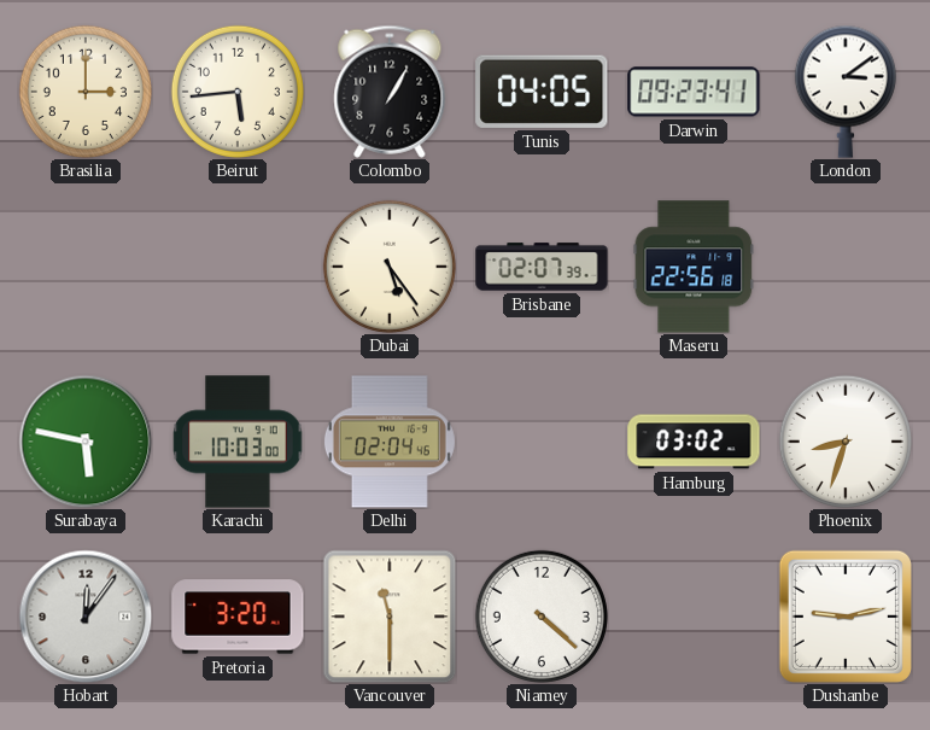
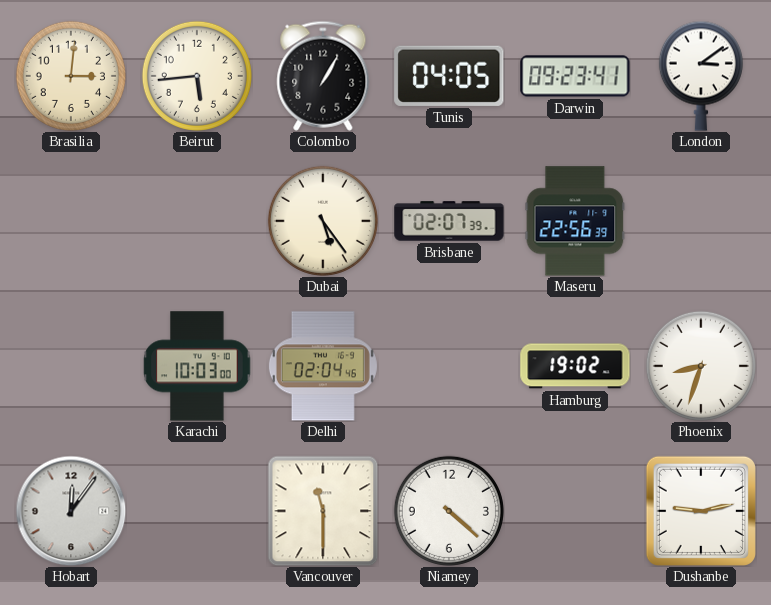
Brasilia: 3:00 -> 3:01 (71, 76)
Maseru: 22:56:18 -> 22:56:39 (575, 221)
Surabaya: 5:47 -> none (86, 442)
Hamburg: 03:02 -> 19:02 (575, 366)
Pretoria: 3:20 -> none (238, 617)
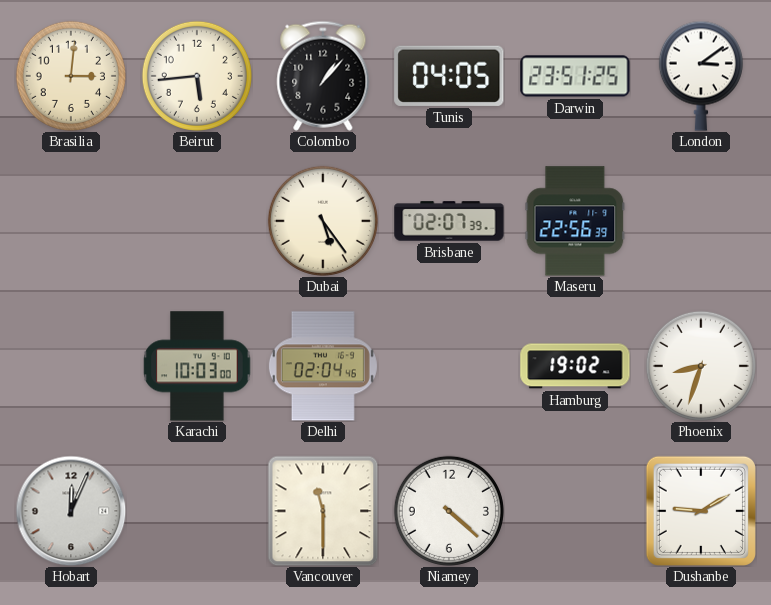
Colombo: 1:05 -> 1:07 (323, 76)
Darwin: 09:23 -> 23:51 (575, 76)
Hobart: 12:06 -> 12:04 (71, 511)
Dushanbe: 9:13 -> 9:10 (701, 511)
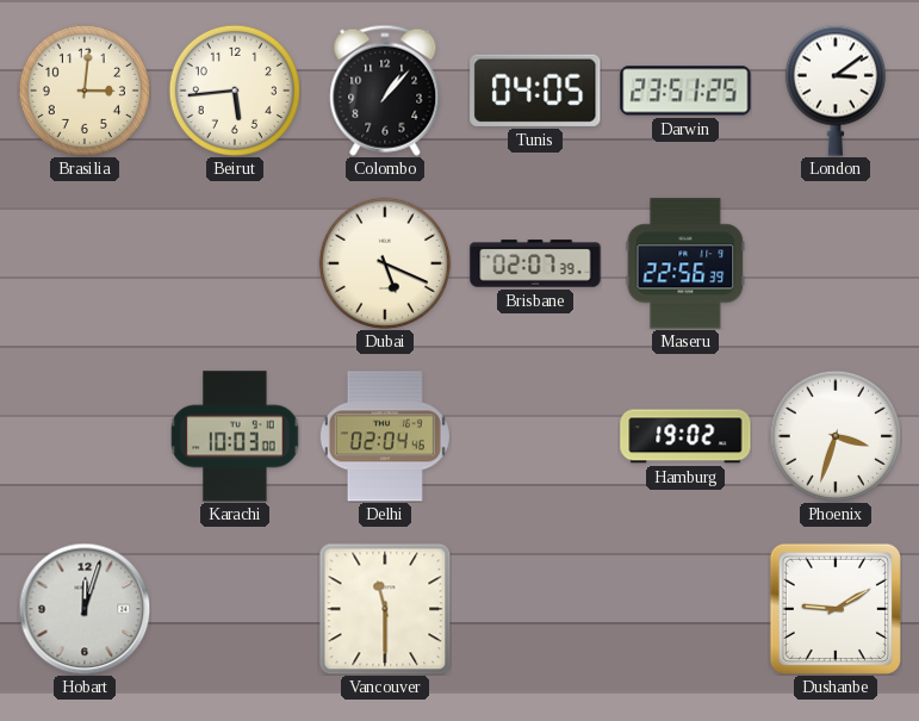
Dubai: 5:24 -> 5:19 (385, 263)
Phoenix: 8:33 -> 3:33 (836, 436)
Hobart: 12:04 -> 12:03 (85, 609)
Niamey: 4:22 -> none (449, 511)
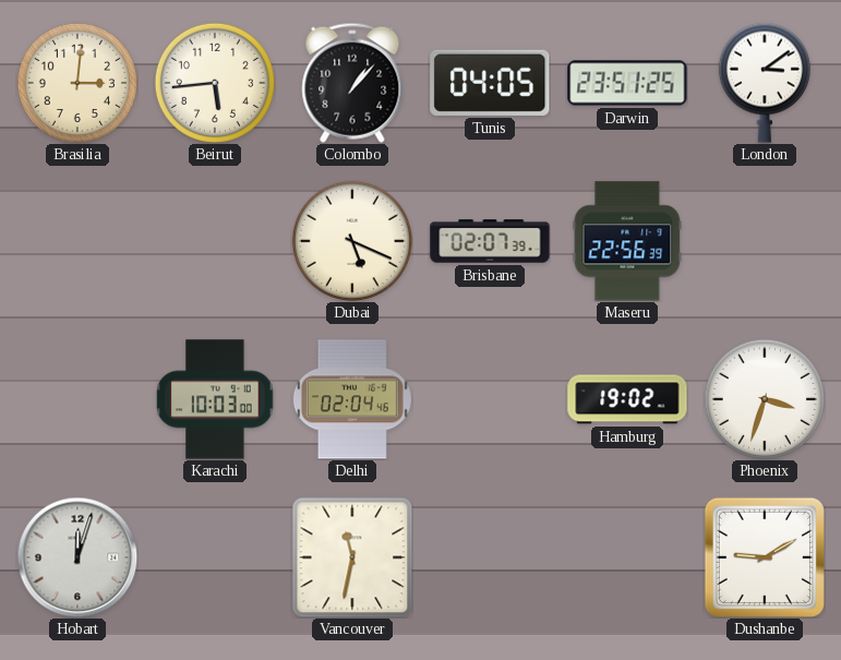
Vancouver: 11:30 -> 11:32 (352, 557)
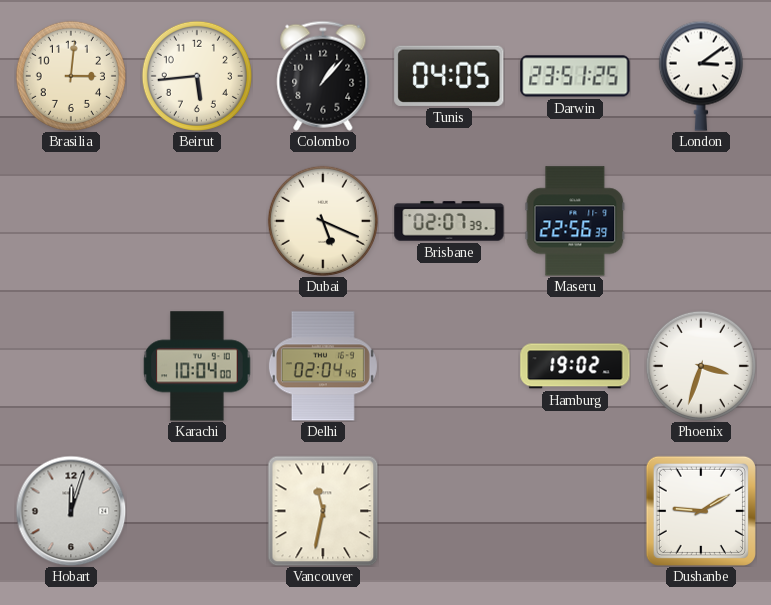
Karachi: 10:03 -> 10:04 (197, 366)
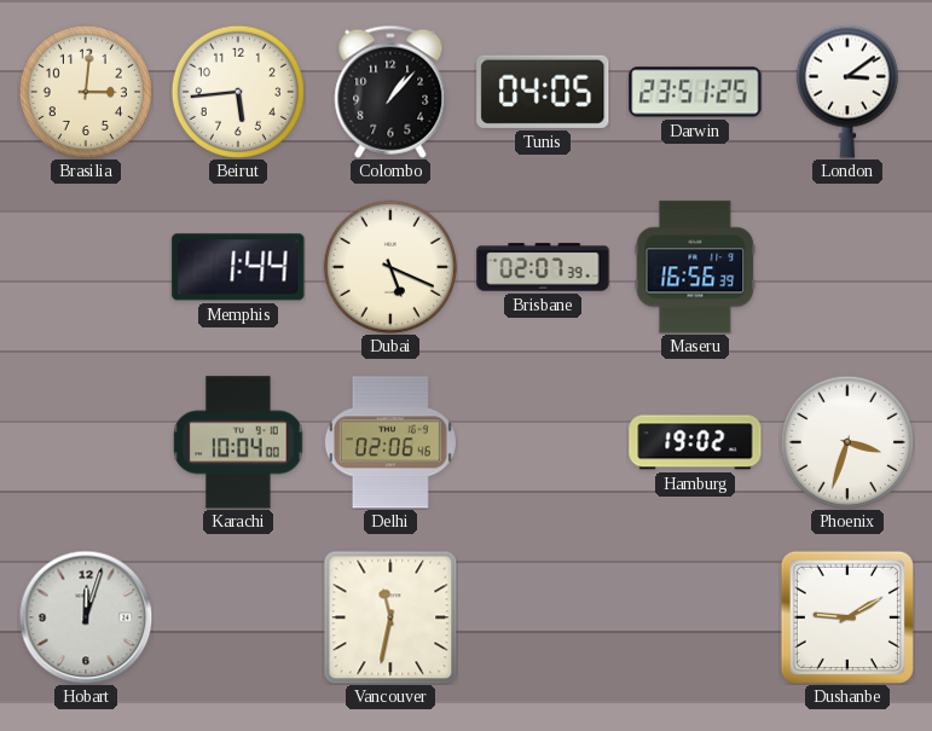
Memphis: none -> 1:44 (238, 267)
Maseru: 22:56 -> 16:56 (695, 267)
Delhi: 02:04 -> 02:06 (390, 442)
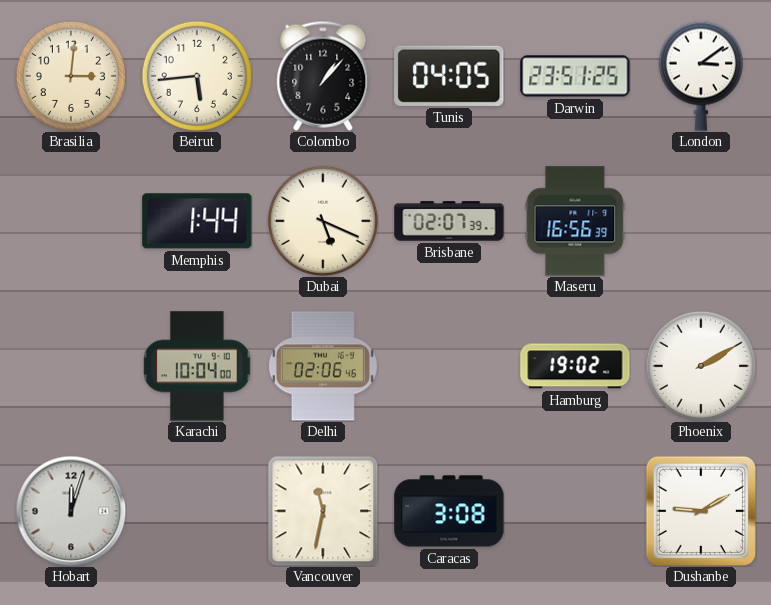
Phoenix: 3:33 -> 2:10 (701, 366)
Caracas: none -> 3:08 (449, 511)
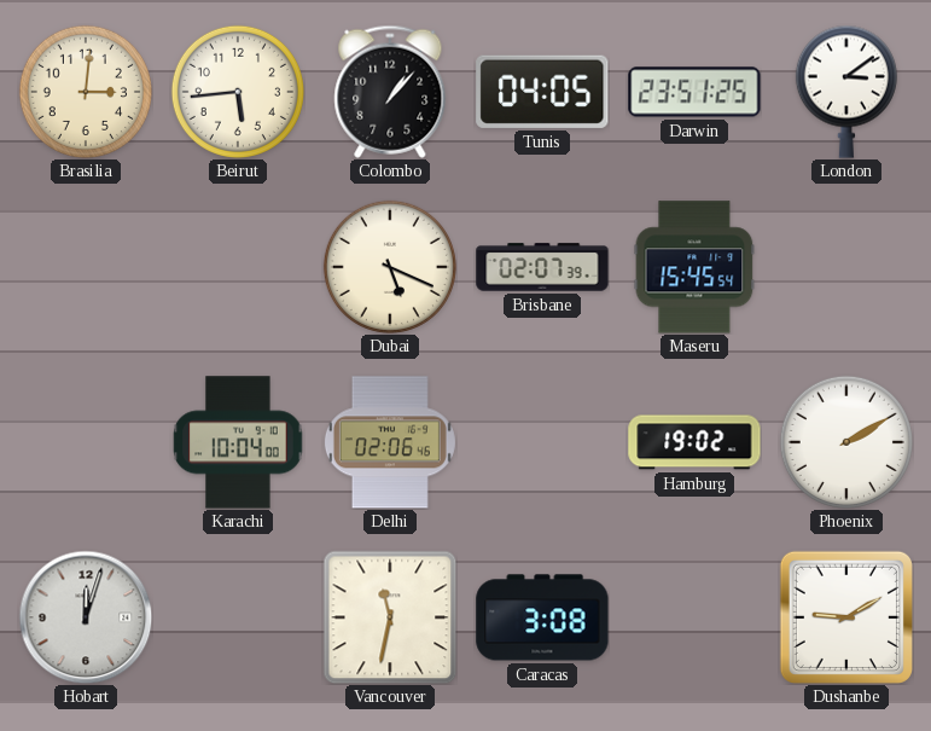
Memphis: 1:44 -> none (197, 221)
Maseru: 16:56 -> 15:45 (694, 267)
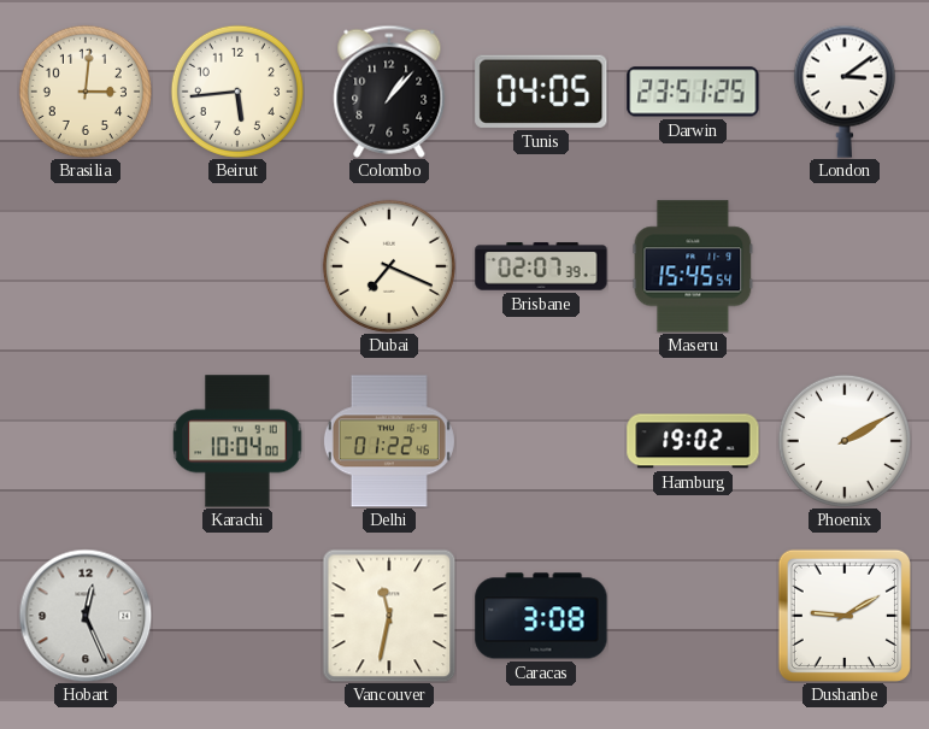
Dubai: 5:19 -> 7:19 (389, 266)
Delhi: 02:06 -> 01:22 (389, 441)
Hobart: 12:03 -> 12:26 (86, 616)
